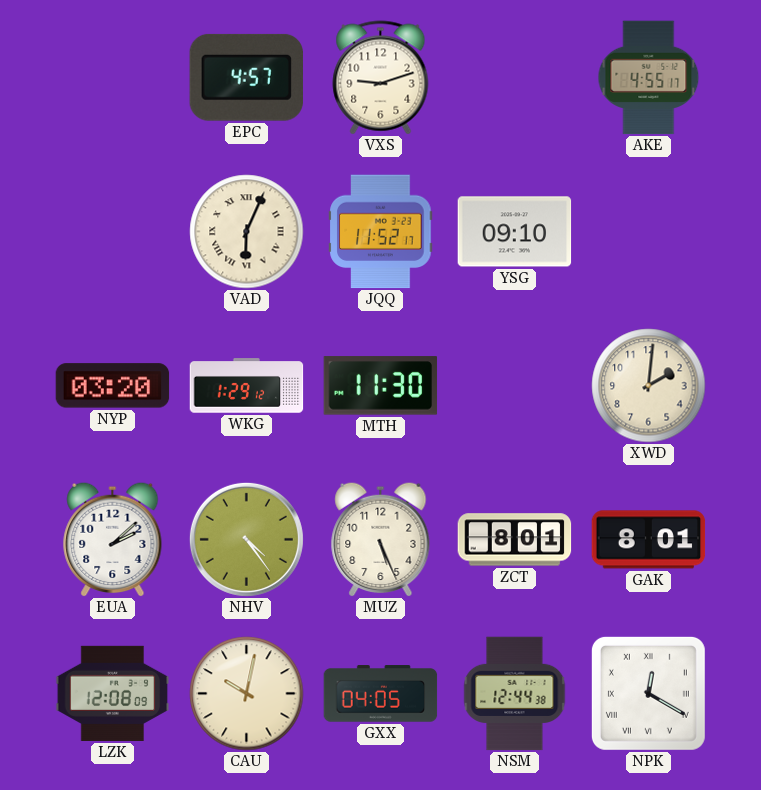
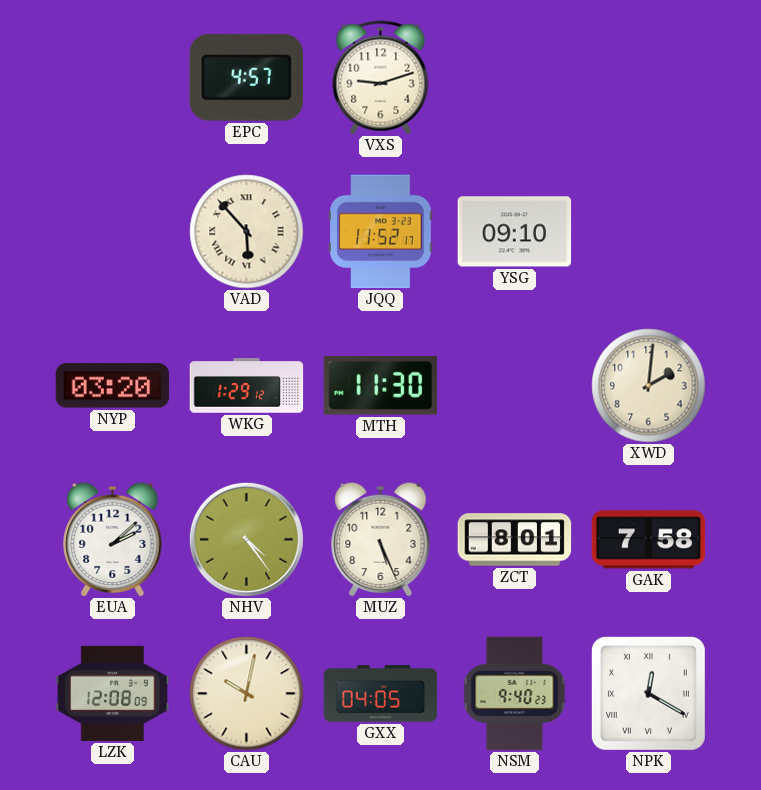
AKE: 4:55 -> none (649, 78)
VAD: 6:04 -> 5:53 (247, 232)
GAK: 8:01 -> 7:58 (649, 540)
NSM: 12:44 -> 9:40 (515, 694)
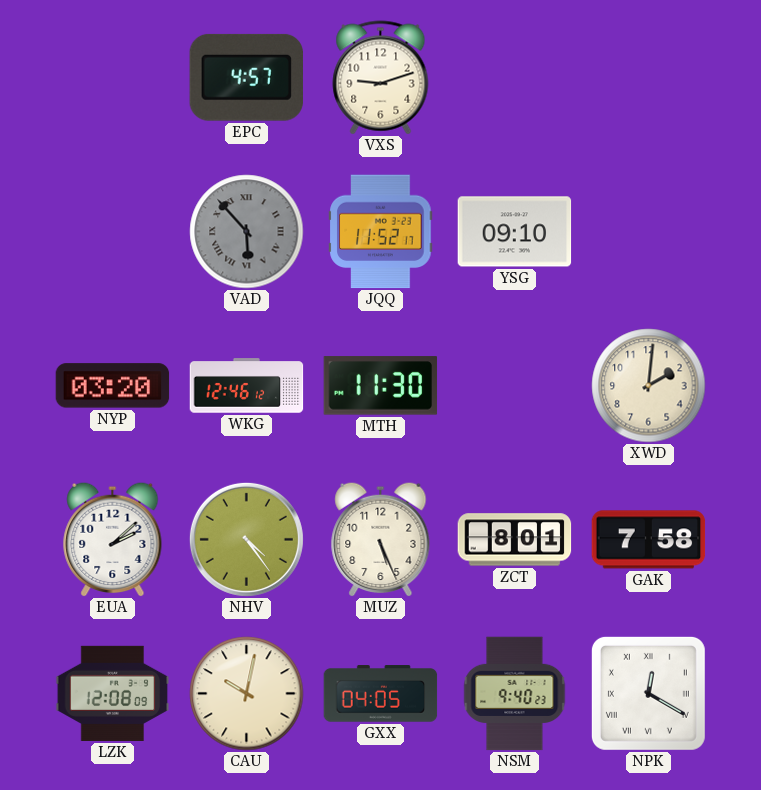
VAD dial: cream -> grey (247, 232)
WKG: 1:29 -> 12:46 (247, 386)
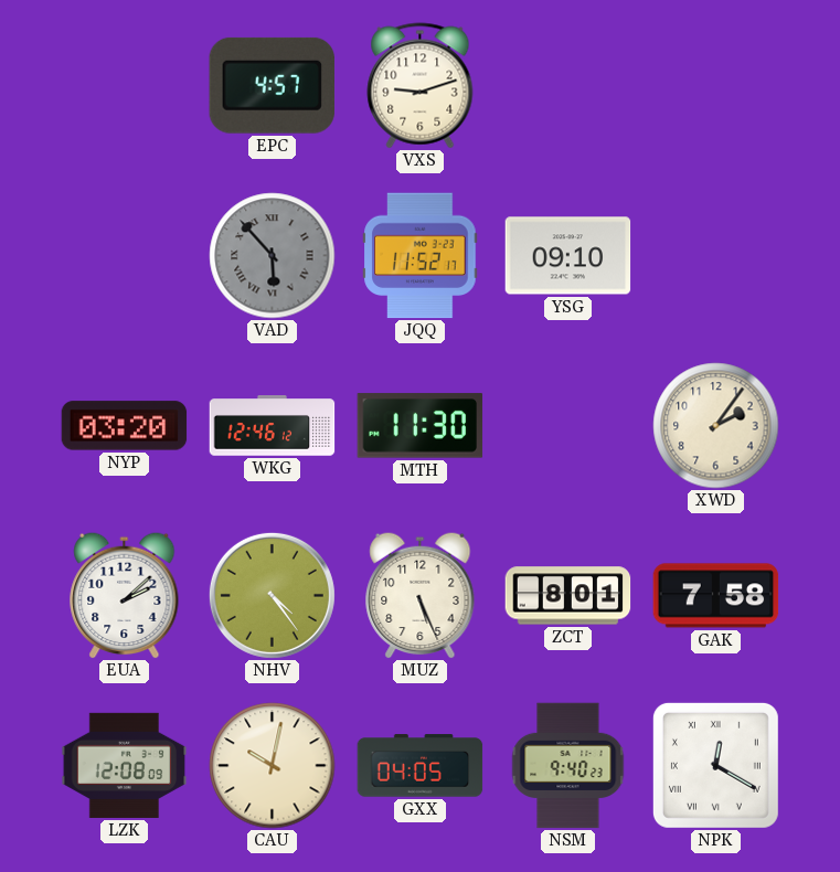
XWD: 2:01 -> 2:06 (716, 426)
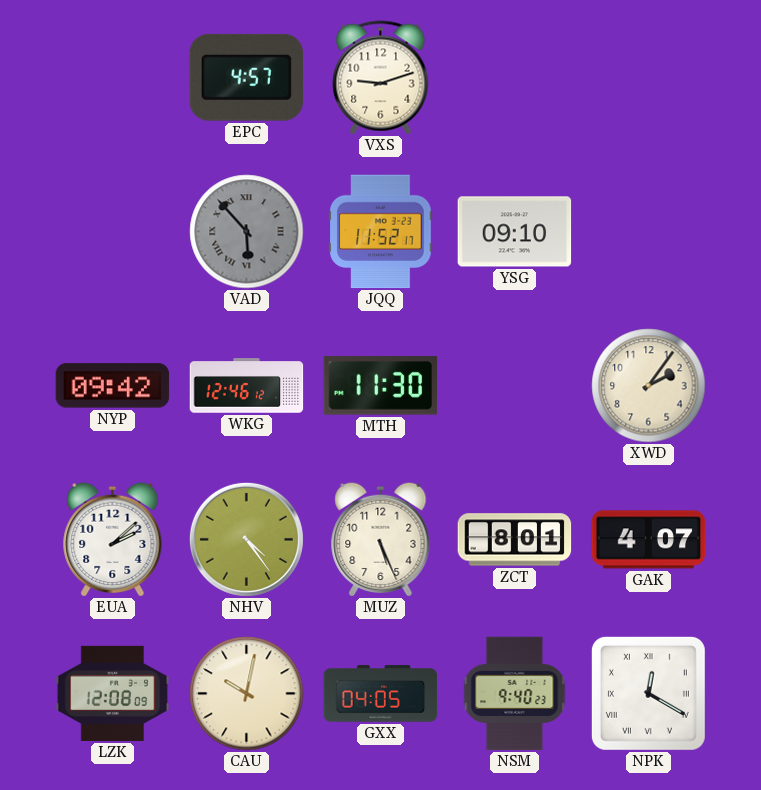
NYP: 03:20 -> 09:42 (113, 386)
GAK: 7:58 -> 4:07 (649, 540)
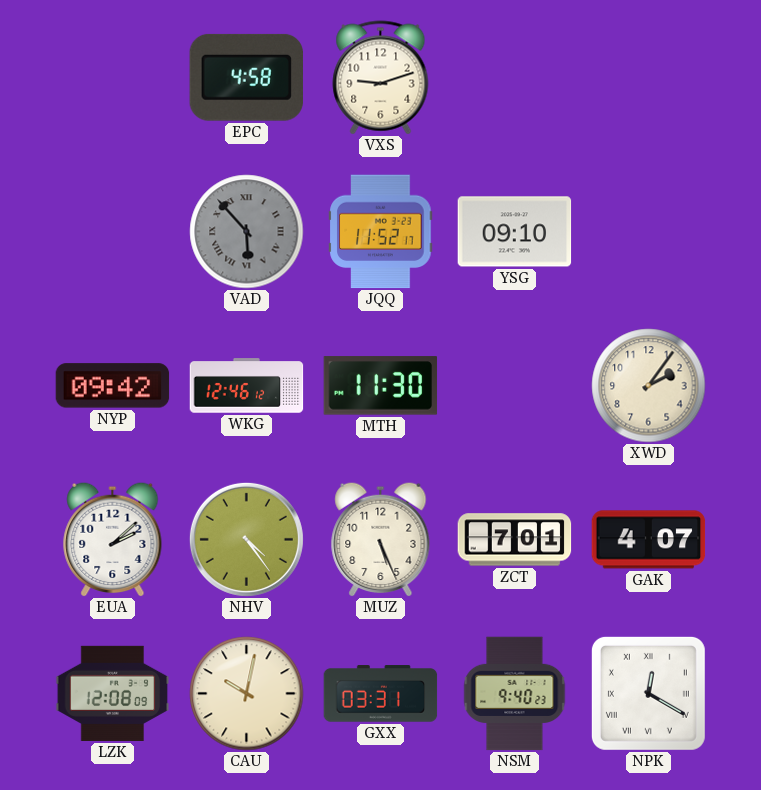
EPC: 4:57 -> 4:58 (246, 77)
ZCT: 8:01 -> 7:01 (515, 540)
GXX: 04:05 -> 03:31 (381, 694)
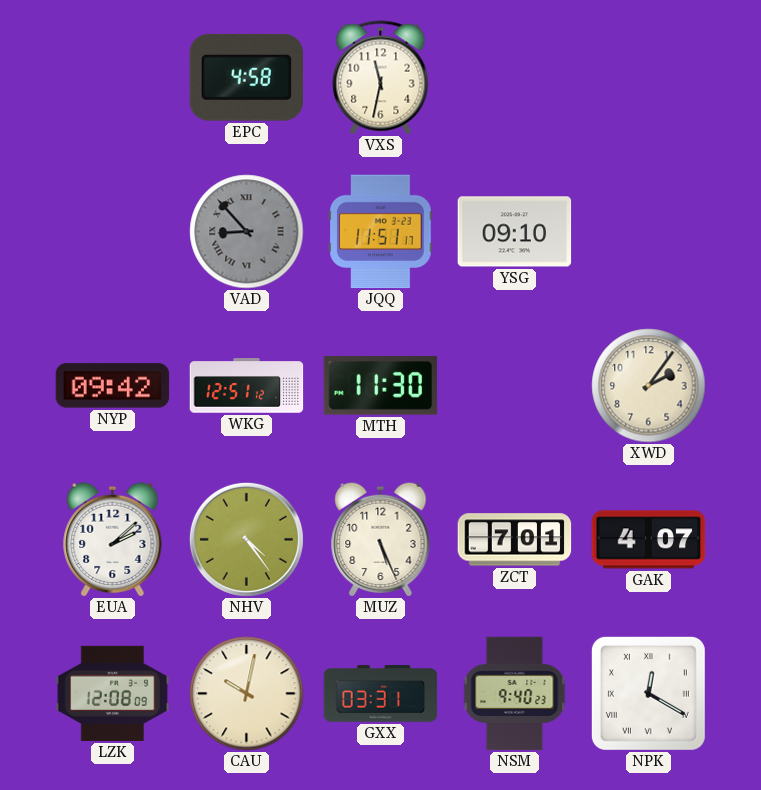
VXS: 9:12 -> 11:32 (381, 78)
VAD: 5:53 -> 8:53 (247, 232)
JQQ: 11:52 -> 11:51 (381, 232)
WKG: 12:46 -> 12:51 (247, 386)
